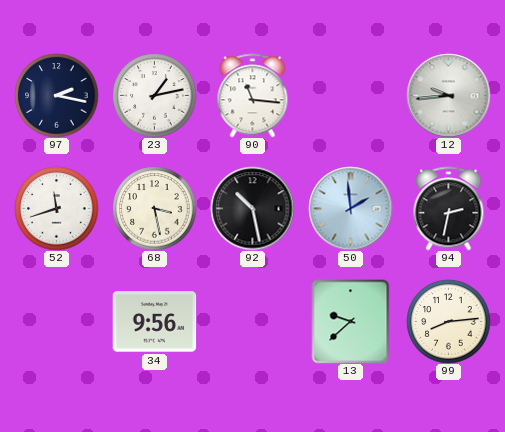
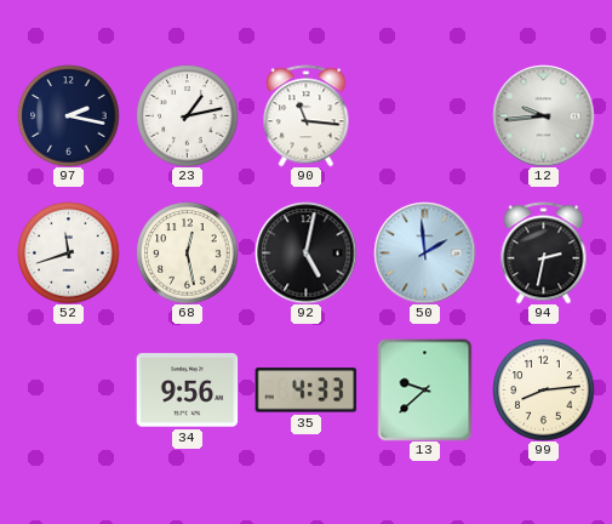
68: 3:28 -> 12:28 (187, 252)
92: 10:28 -> 5:02 (305, 252)
35: none -> 4:33 (305, 391)
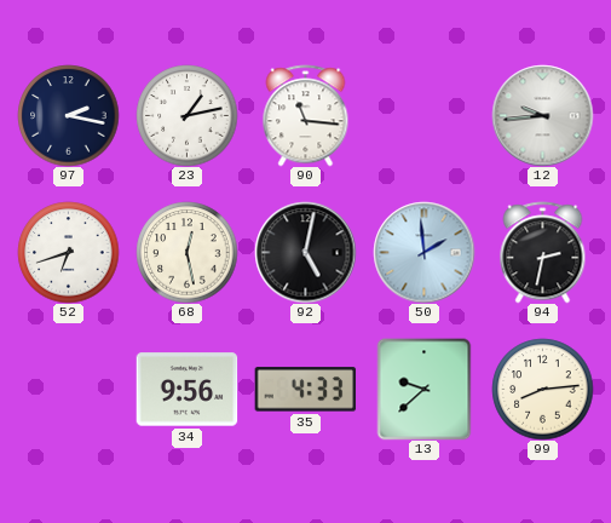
52: 11:42 -> 6:42 (68, 252)
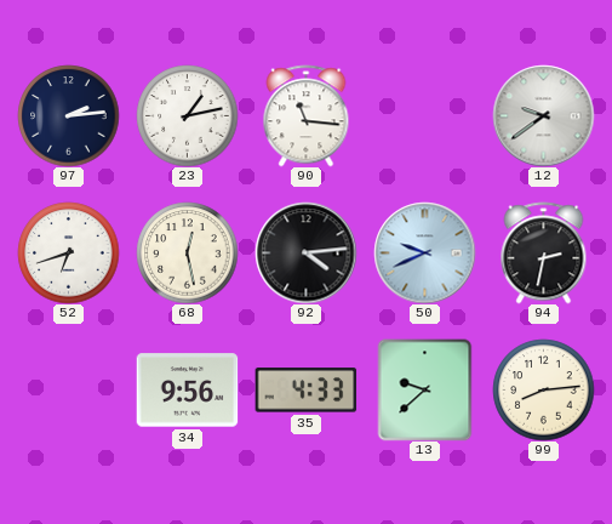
97: 2:17 -> 2:14 (68, 115)
12: 9:44 -> 9:39 (543, 115)
92: 5:02 -> 4:14 (305, 252)
50: 1:59 -> 9:41 (424, 252)
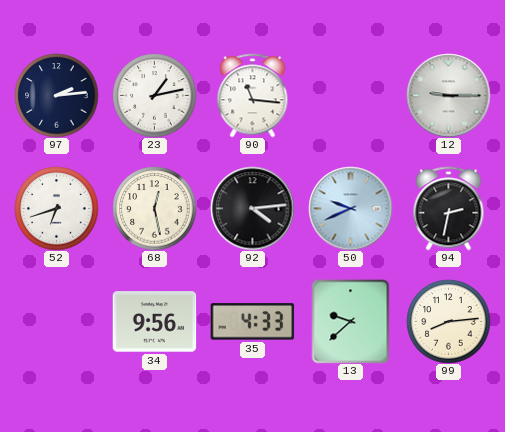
12: 9:39 -> 9:15 (448, 95)
